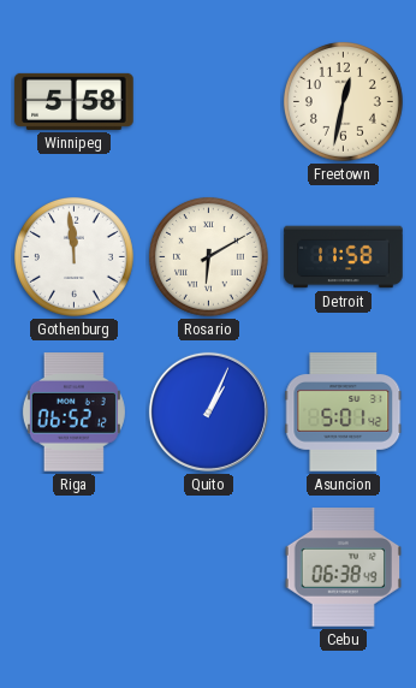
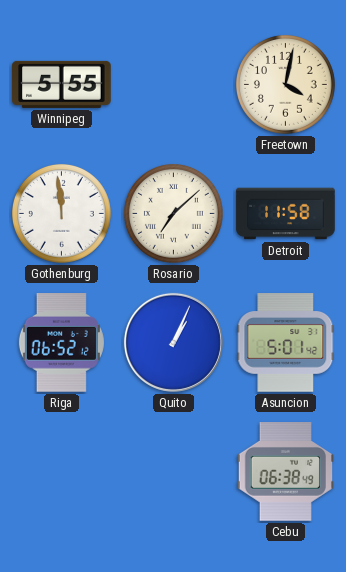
Winnipeg: 5:58 -> 5:55 (62, 84)
Freetown: 12:32 -> 4:02 (285, 84)
Rosario: 6:10 -> 7:08 (173, 213)
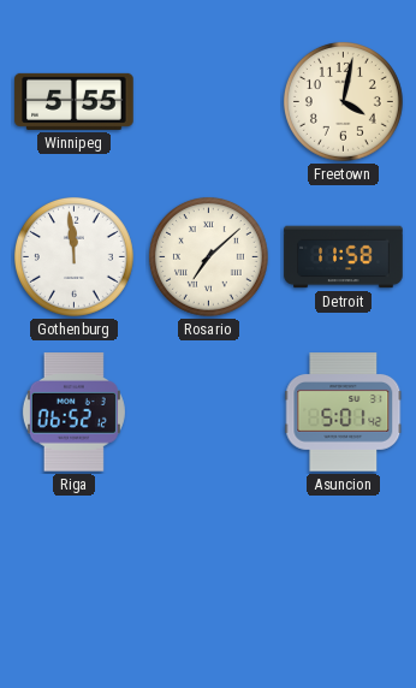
Quito: 1:04 -> none (173, 342)
Cebu: 06:38 -> none (285, 472)
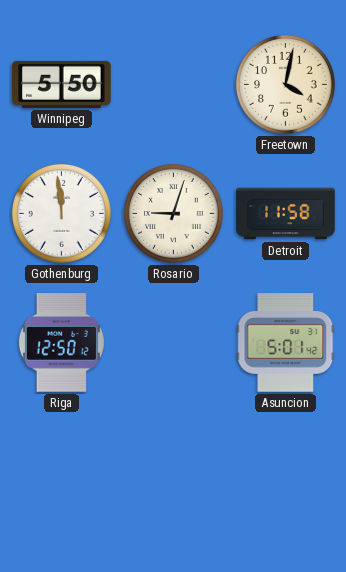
Winnipeg: 5:55 -> 5:50 (62, 84)
Rosario: 7:08 -> 9:03 (173, 213)
Riga: 06:52 -> 12:50 (61, 343)
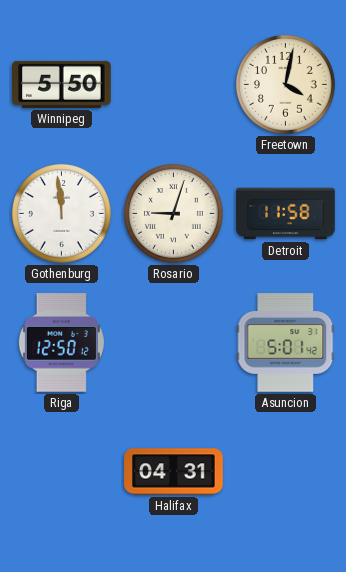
Halifax: none -> 04:31 (174, 472)
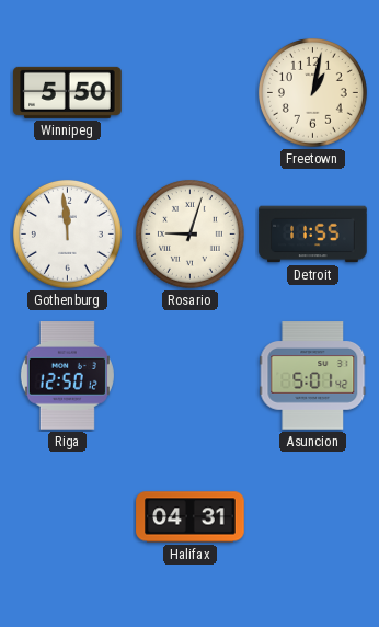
Freetown: 4:02 -> 1:02 (312, 92)
Detroit: 11:58 -> 11:55 (313, 235)
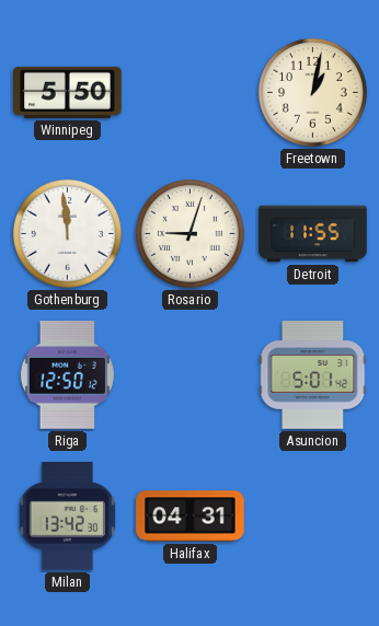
Milan: none -> 13:42 (67, 517)
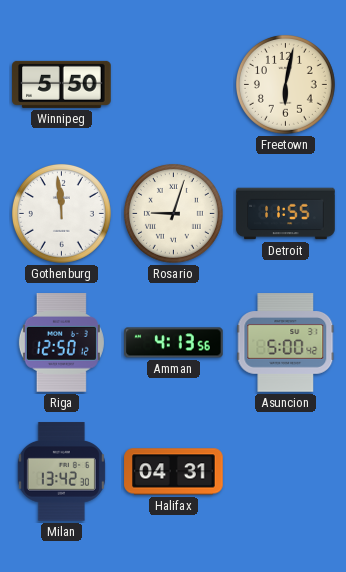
Freetown: 1:02 -> 6:02 (285, 84)
Amman: none -> 4:13 (174, 343)
Asuncion: 5:01 -> 5:00 (286, 343)
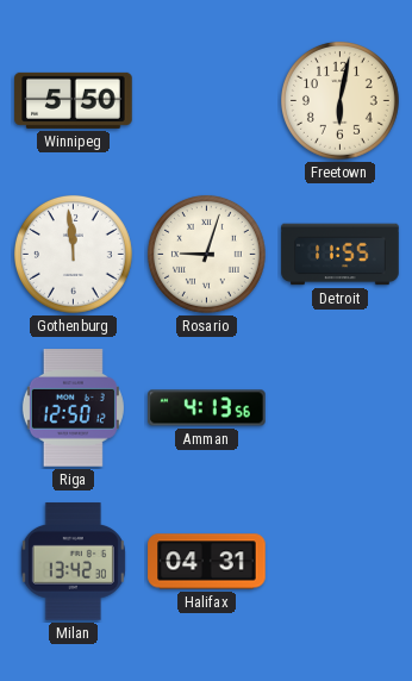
Asuncion: 5:00 -> none (286, 343)
